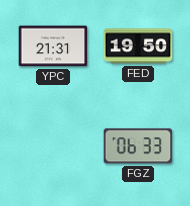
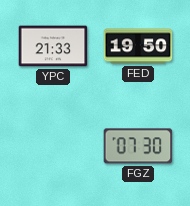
YPC: 21:31 -> 21:33 (53, 46)
FGZ: 06:33 -> 07:30 (138, 146)
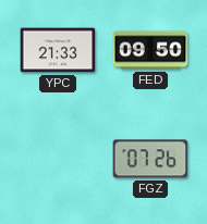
FED: 19:50 -> 09:50 (150, 50)
FGZ: 07:30 -> 07:26 (150, 159)
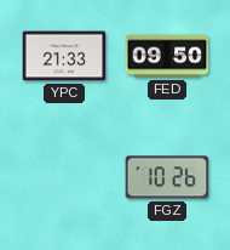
FGZ: 07:26 -> 10:26 (167, 177)
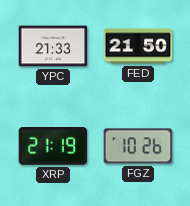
FED: 09:50 -> 21:50 (138, 46)
XRP: none -> 21:19 (53, 147)
